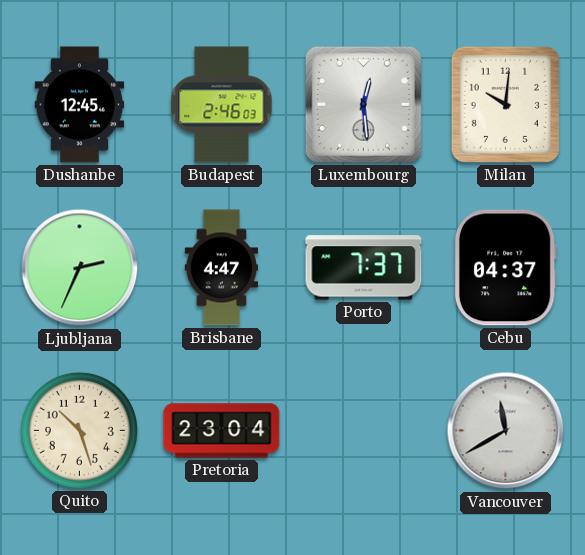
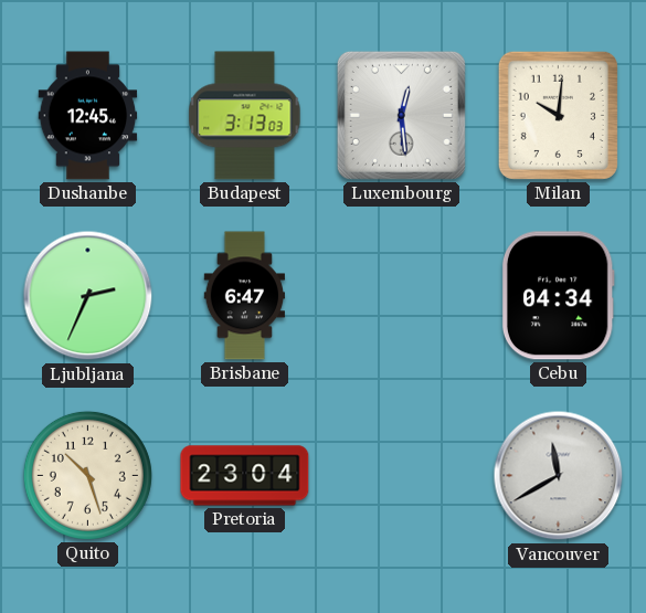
Budapest: 2:46 -> 3:13 (245, 116)
Brisbane: 4:47 -> 6:47 (245, 296)
Porto: 7:37 -> none (364, 268)
Cebu: 04:37 -> 04:34 (558, 296)
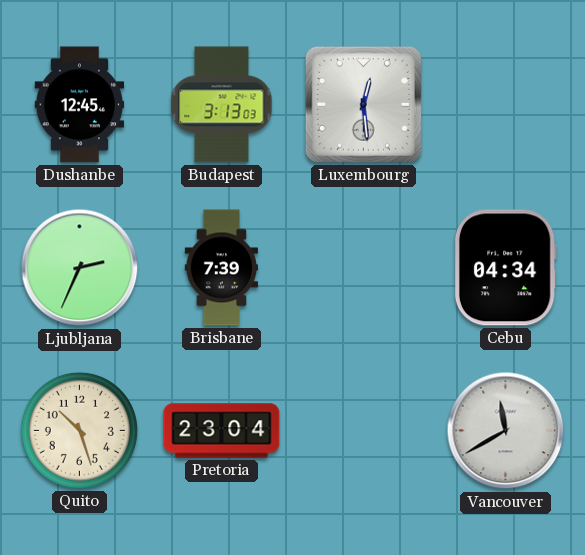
Milan: 10:01 -> none (558, 115)
Brisbane: 6:47 -> 7:39 (222, 268)
